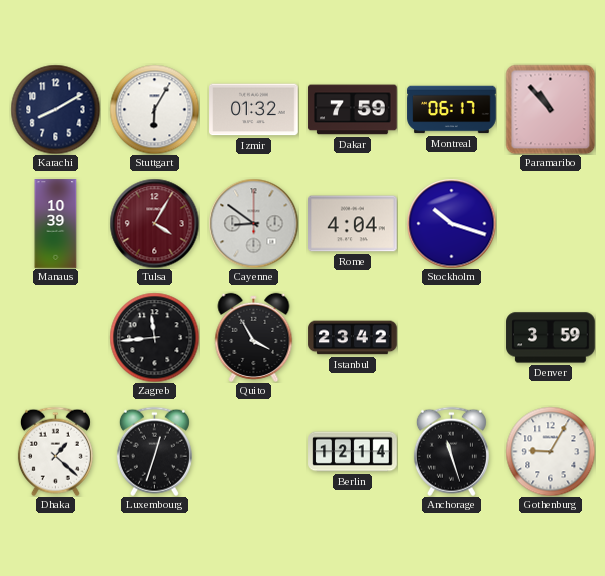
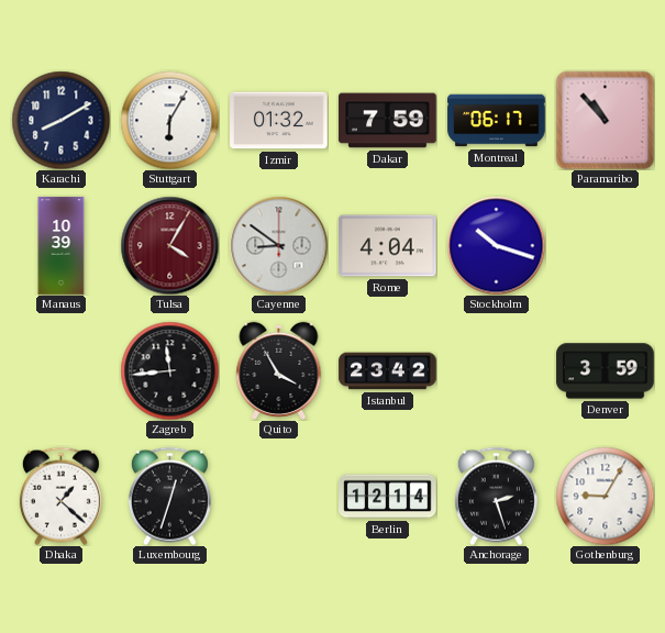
Anchorage: 11:27 -> 2:27 (496, 496)
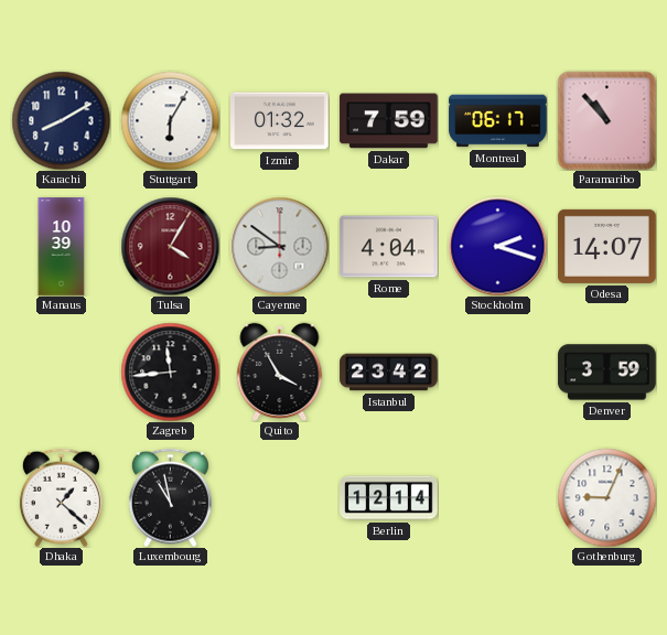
Stockholm: 10:18 -> 2:18 (497, 246)
Odesa: none -> 14:07 (607, 246)
Luxembourg: 12:33 -> 10:58 (170, 497)
Anchorage: 2:27 -> none (496, 496)
Gothenburg: 9:05 -> 9:04 (606, 497)
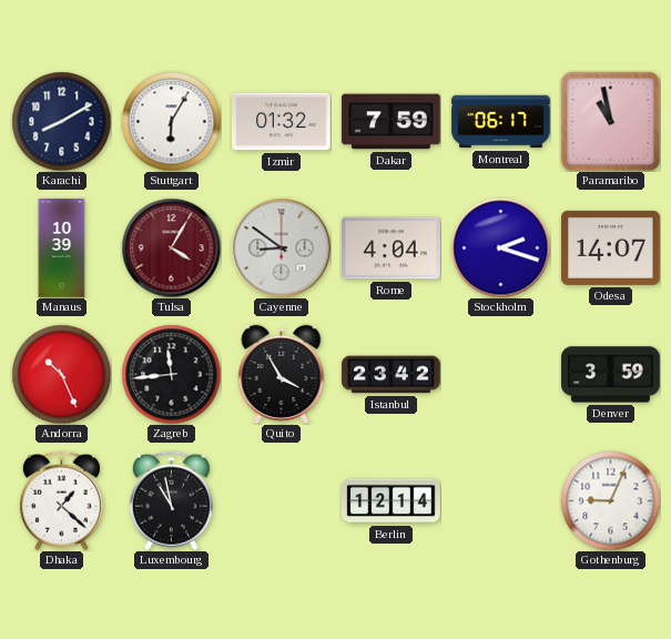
Paramaribo: 10:53 -> 10:58 (610, 121)
Andorra: none -> 10:26 (61, 374)
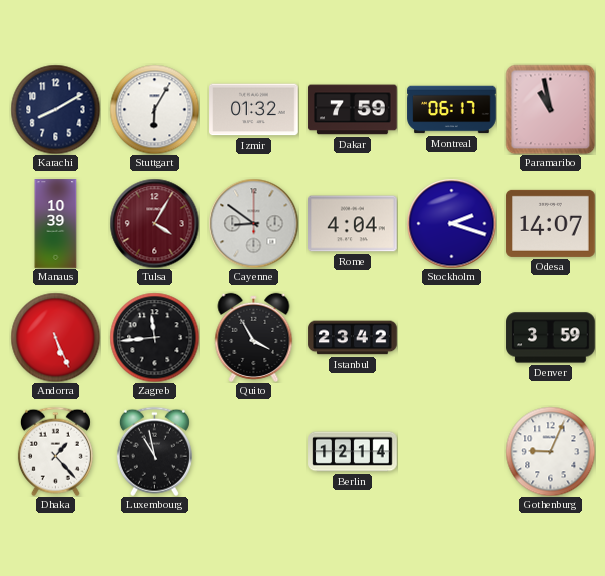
Andorra: 10:26 -> 5:26 (55, 337)
Dhaka: 1:22 -> 1:23 (55, 451)
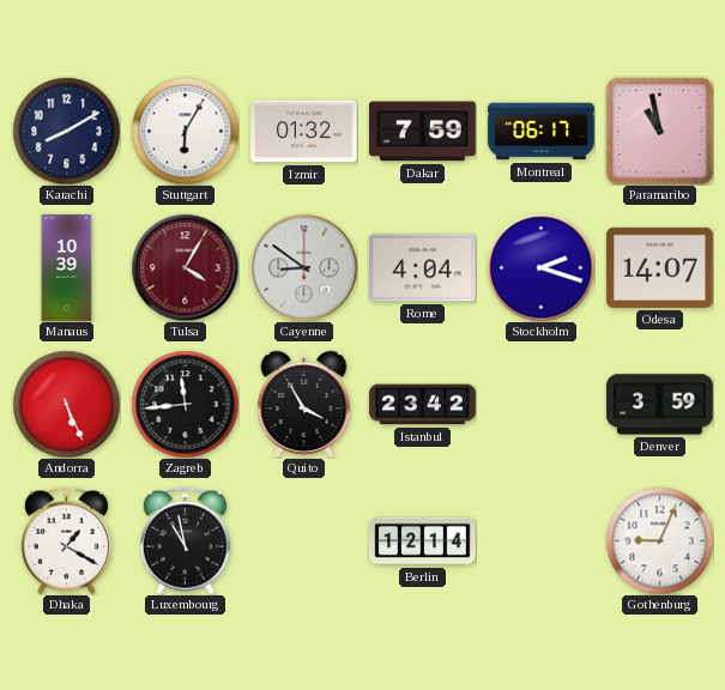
Dhaka: 1:23 -> 1:20 (66, 540)
